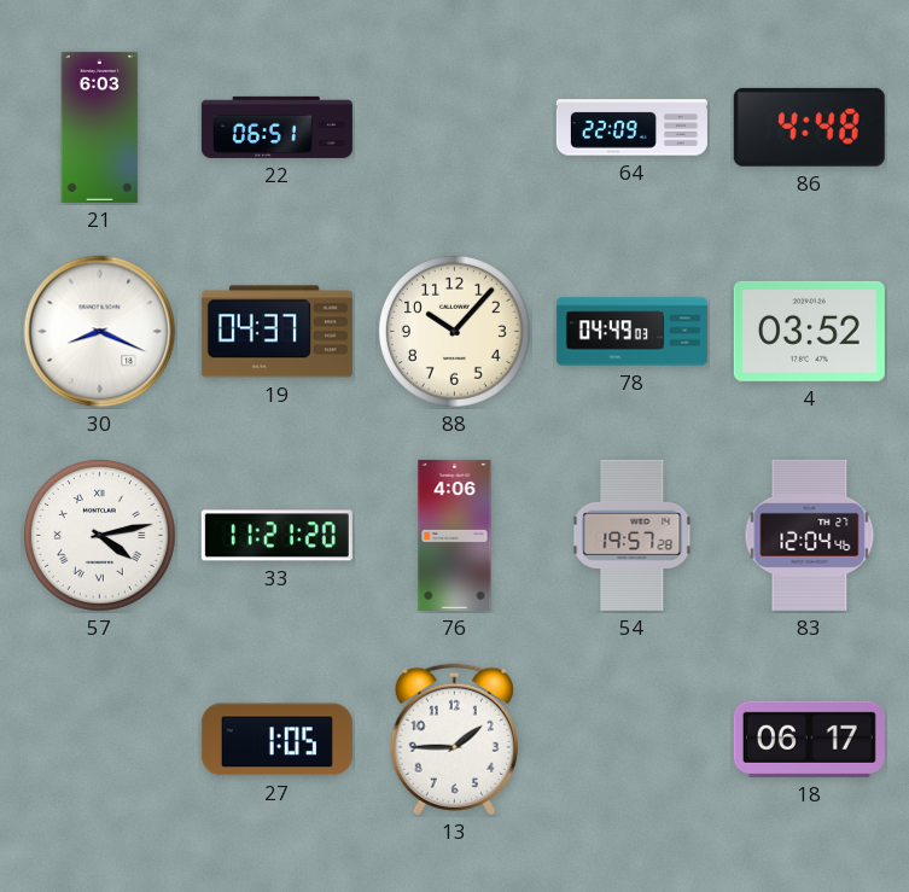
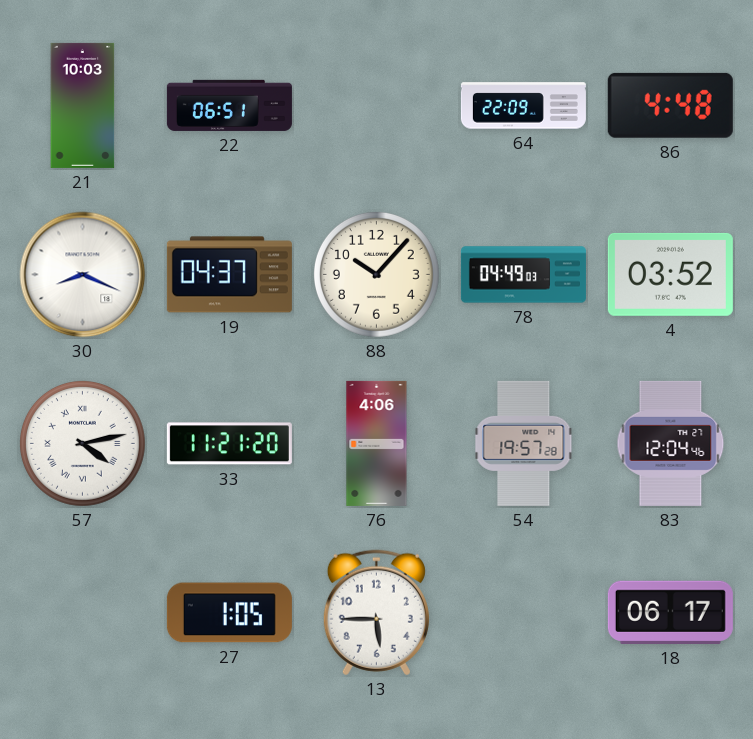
21: 6:03 -> 10:03 (83, 105)
13: 1:45 -> 5:45 (376, 613)
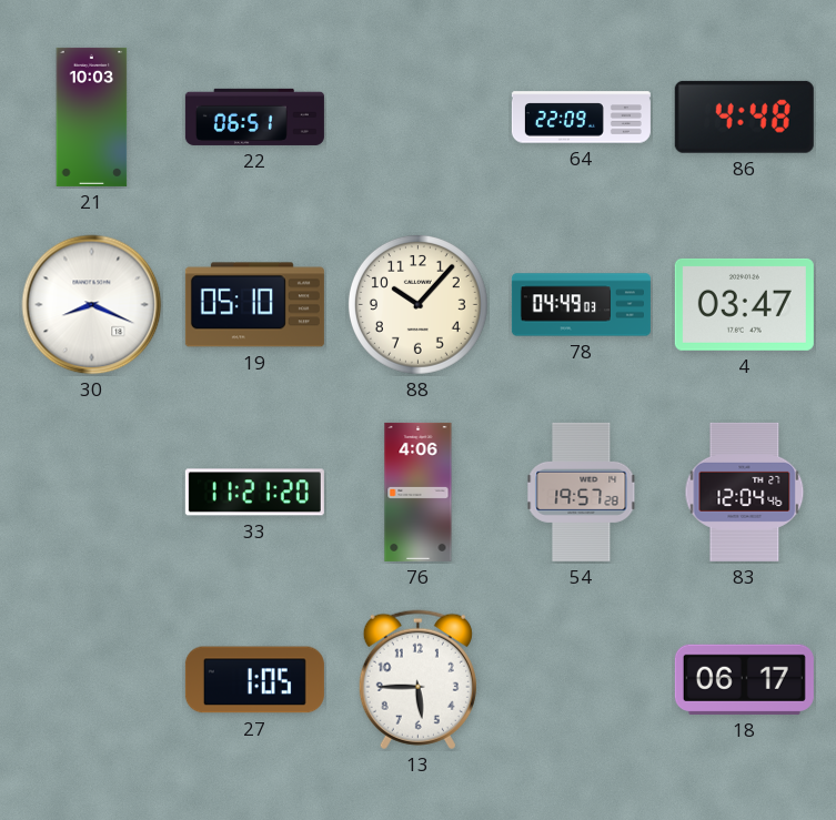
19: 04:37 -> 05:10 (254, 305)
4: 03:52 -> 03:47 (744, 304)
57: 4:13 -> none (82, 443)
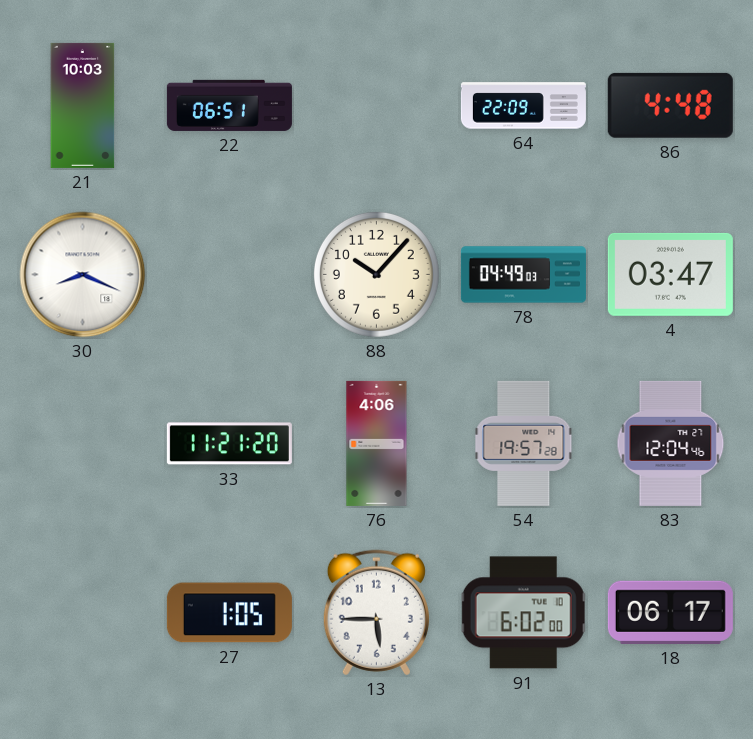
19: 05:10 -> none (254, 305)
91: none -> 6:02 (524, 613)
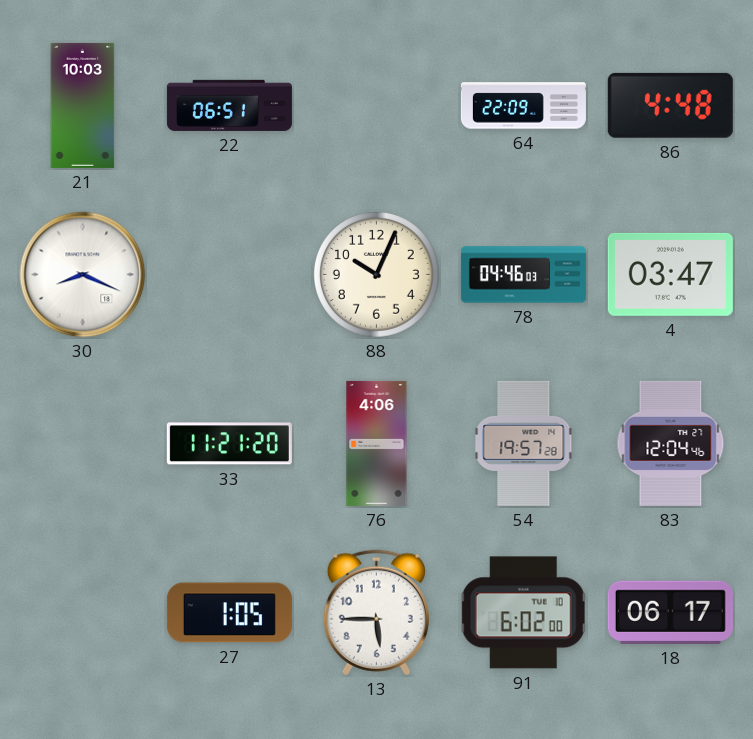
88: 10:07 -> 10:04 (376, 274)
78: 04:49 -> 04:46 (523, 275)
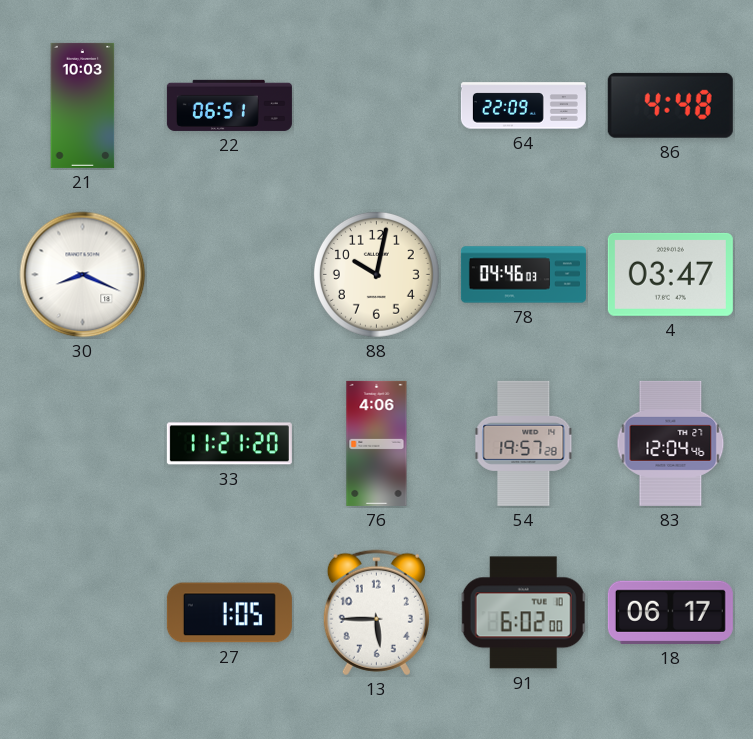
88: 10:04 -> 10:02 (376, 274)
